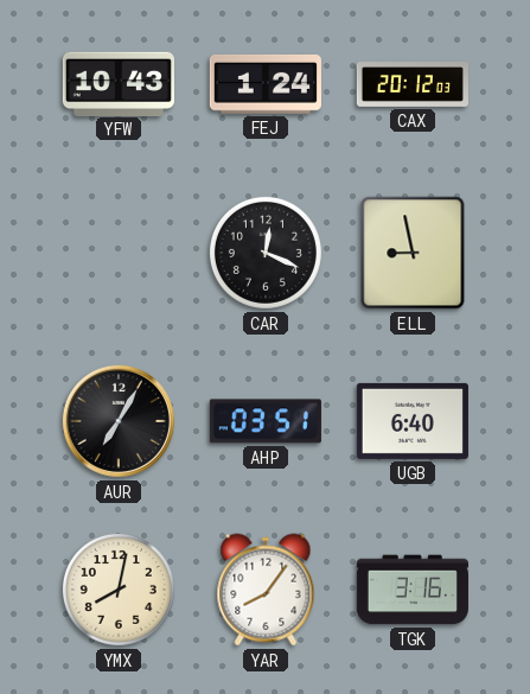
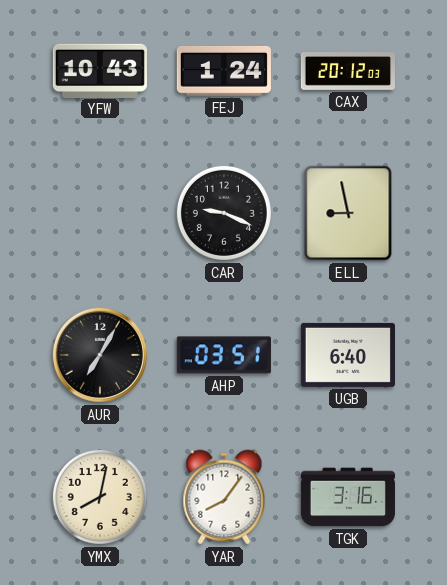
CAR: 12:19 -> 9:19 (224, 213)
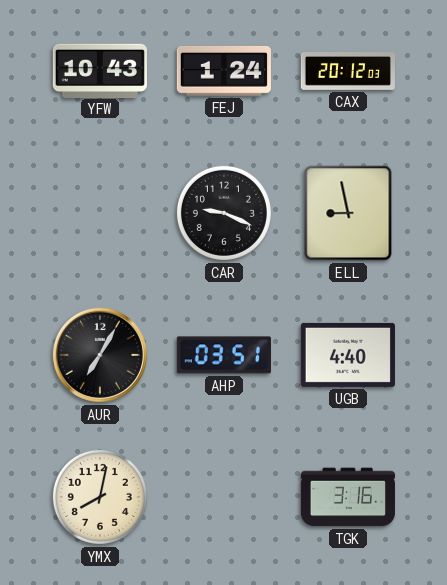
UGB: 6:40 -> 4:40 (348, 355)
YAR: 8:06 -> none (224, 497)
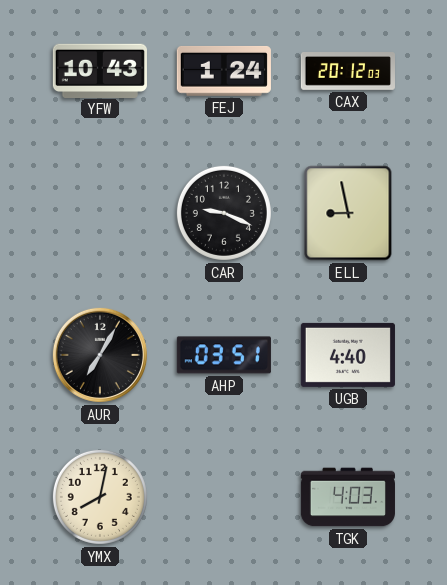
TGK: 3:16 -> 4:03 (348, 497)
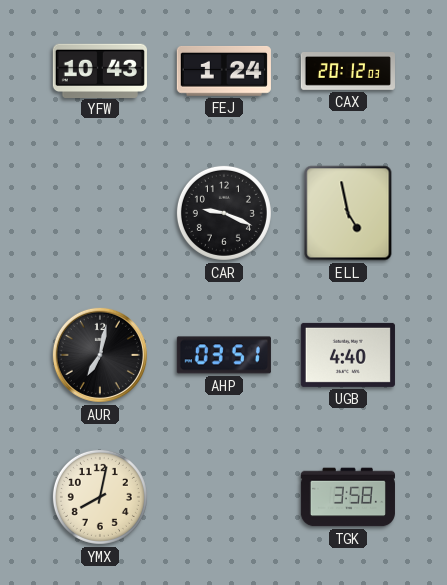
ELL: 8:58 -> 4:58 (348, 213)
AUR: 7:05 -> 7:02 (100, 355)
TGK: 4:03 -> 3:58 (348, 497)
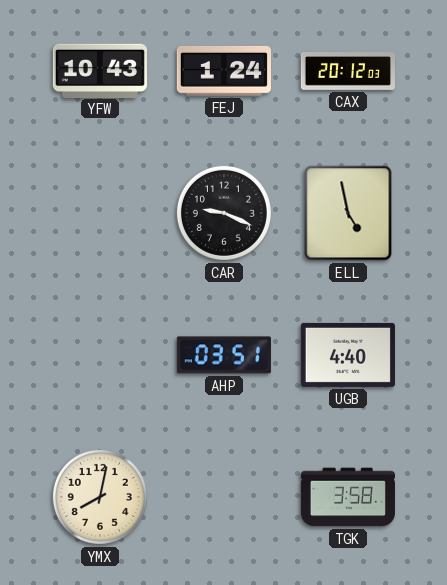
AUR: 7:02 -> none (100, 355)
